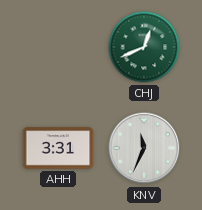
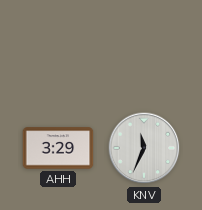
CHJ: 12:41 -> none (144, 47)
AHH: 3:31 -> 3:29 (58, 148)
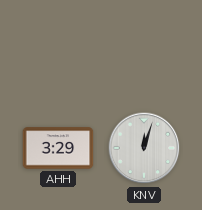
KNV: 11:34 -> 12:03 (144, 148)
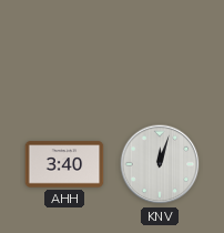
AHH: 3:29 -> 3:40 (64, 164)
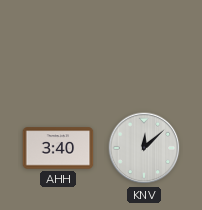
KNV: 12:03 -> 12:08 (144, 148)
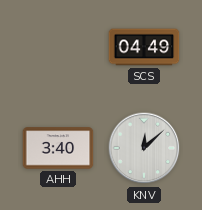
SCS: none -> 04:49 (144, 47)
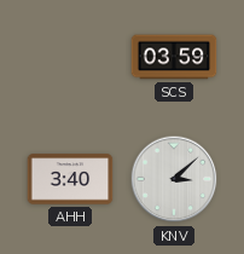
SCS: 04:49 -> 03:59 (174, 57)
KNV: 12:08 -> 3:08 (174, 179)
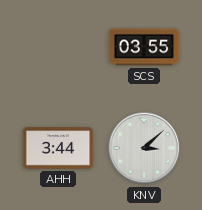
SCS: 03:59 -> 03:55 (144, 47)
AHH: 3:40 -> 3:44 (58, 148)
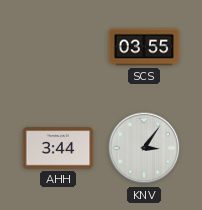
KNV: 3:08 -> 3:06 (144, 148)
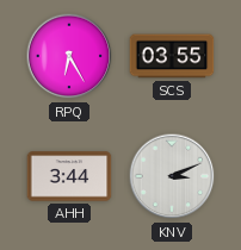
RPQ: none -> 6:25 (69, 56)
KNV: 3:06 -> 3:11 (172, 176)
